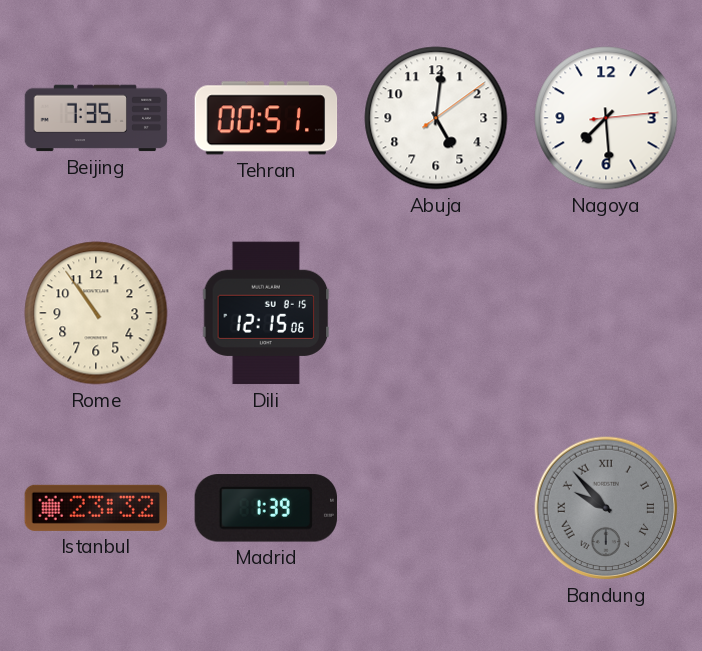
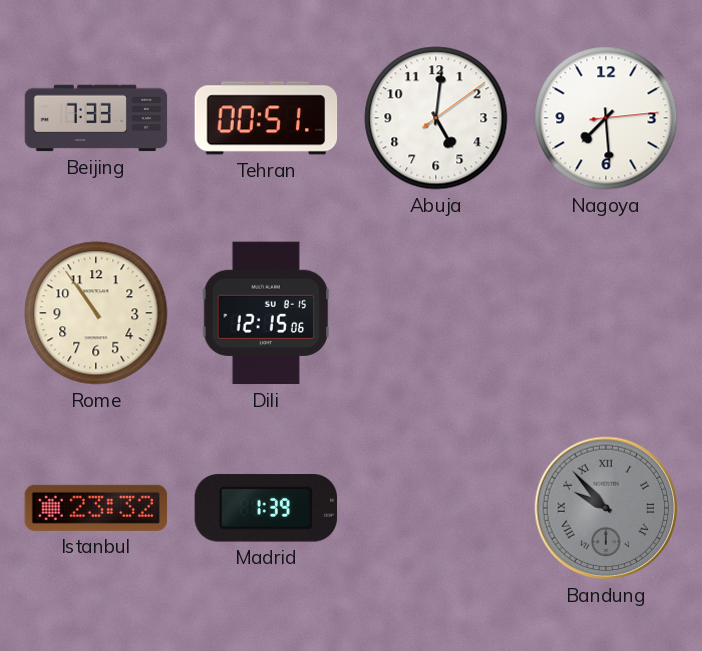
Beijing: 7:35 -> 7:33 (96, 118)
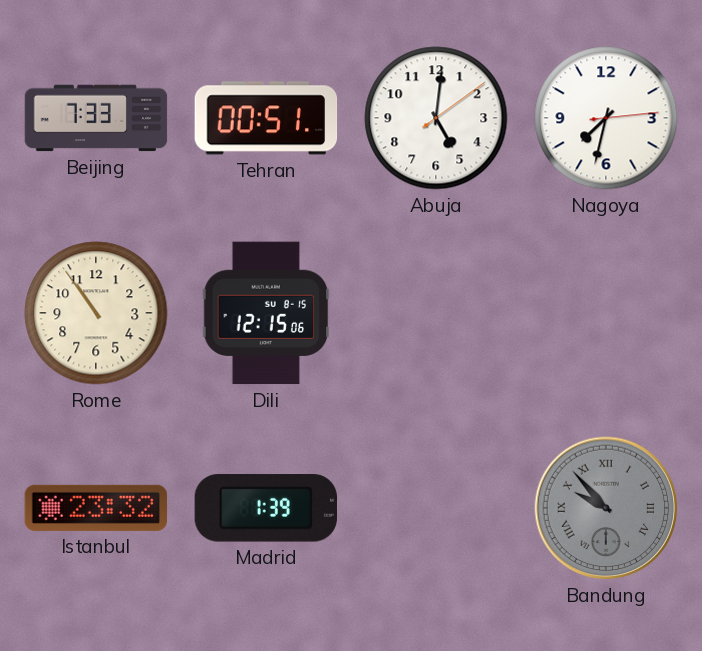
Nagoya: 7:29 -> 7:32 (606, 118)
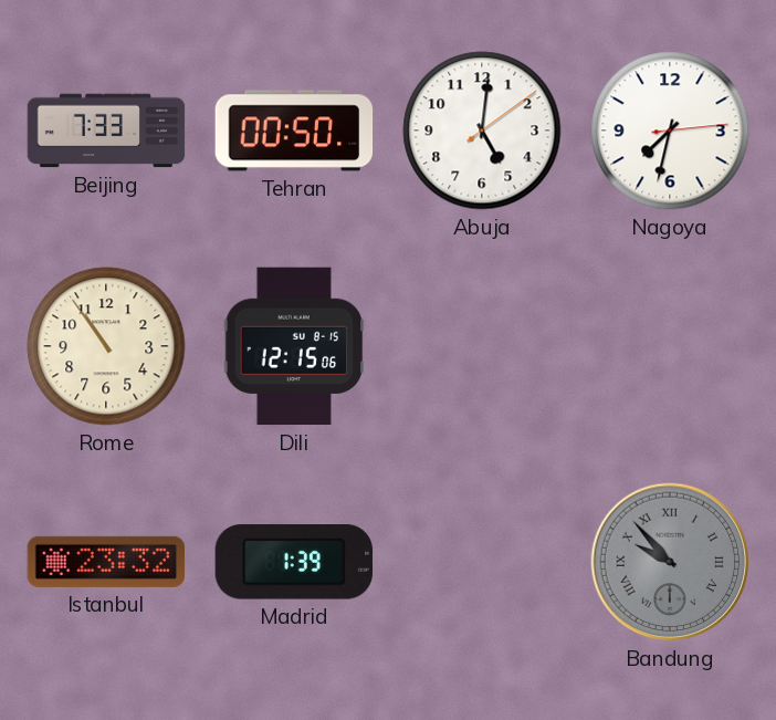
Tehran: 00:51 -> 00:50 (294, 131)
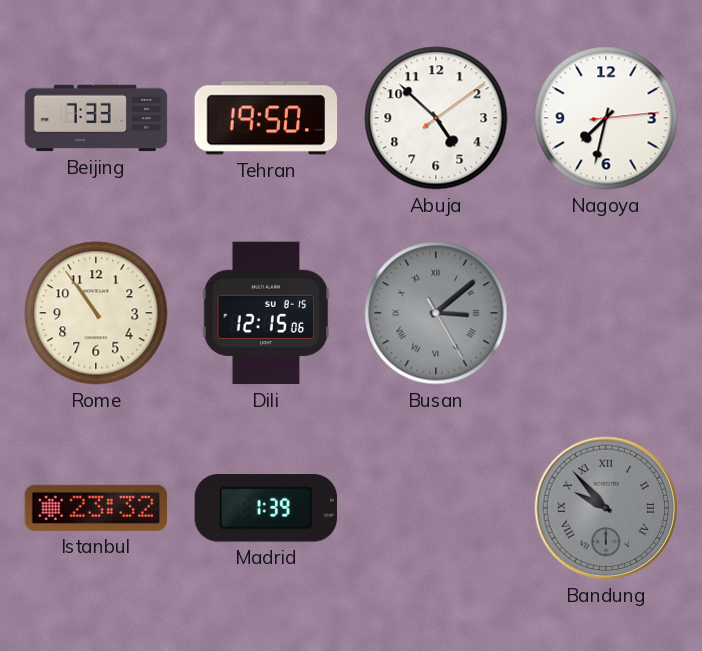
Tehran: 00:50 -> 19:50 (266, 118)
Abuja: 5:01 -> 4:52 (436, 118)
Busan: none -> 3:08 (436, 313)
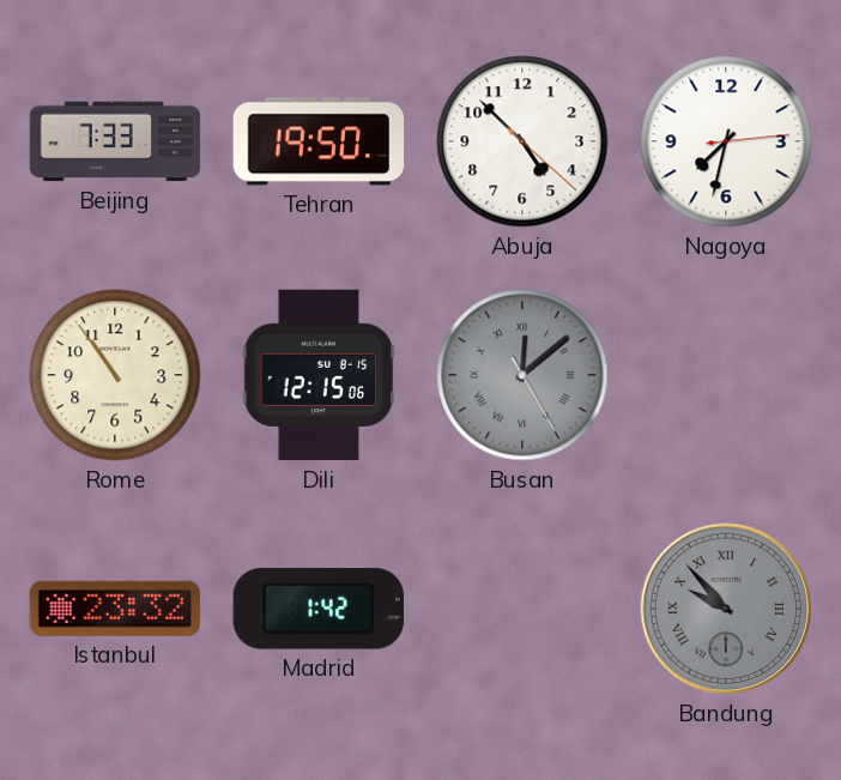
Abuja: 4:52:09 -> 4:52:22 (522, 141)
Busan: 3:08 -> 12:08 (522, 375)
Madrid: 1:39 -> 1:42 (317, 609)
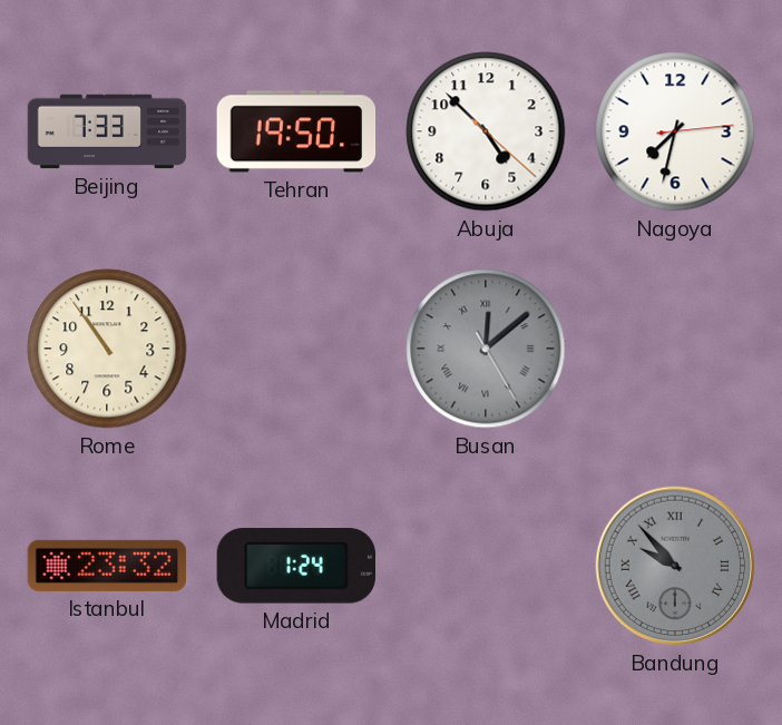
Dili: 12:15 -> none (319, 375)
Madrid: 1:42 -> 1:24 (295, 566)
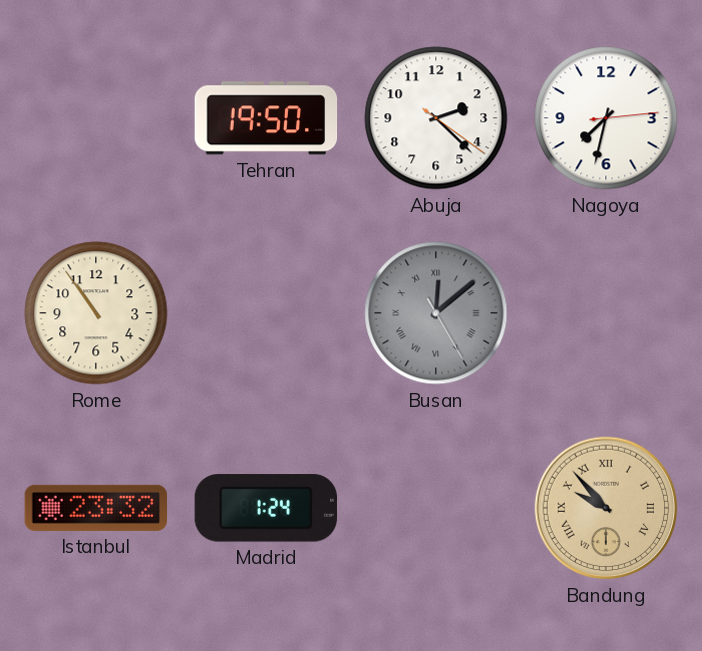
Beijing: 7:33 -> none (107, 131)
Abuja: 4:52 -> 2:22 (436, 118)
Bandung dial: grey -> champagne (606, 508)
